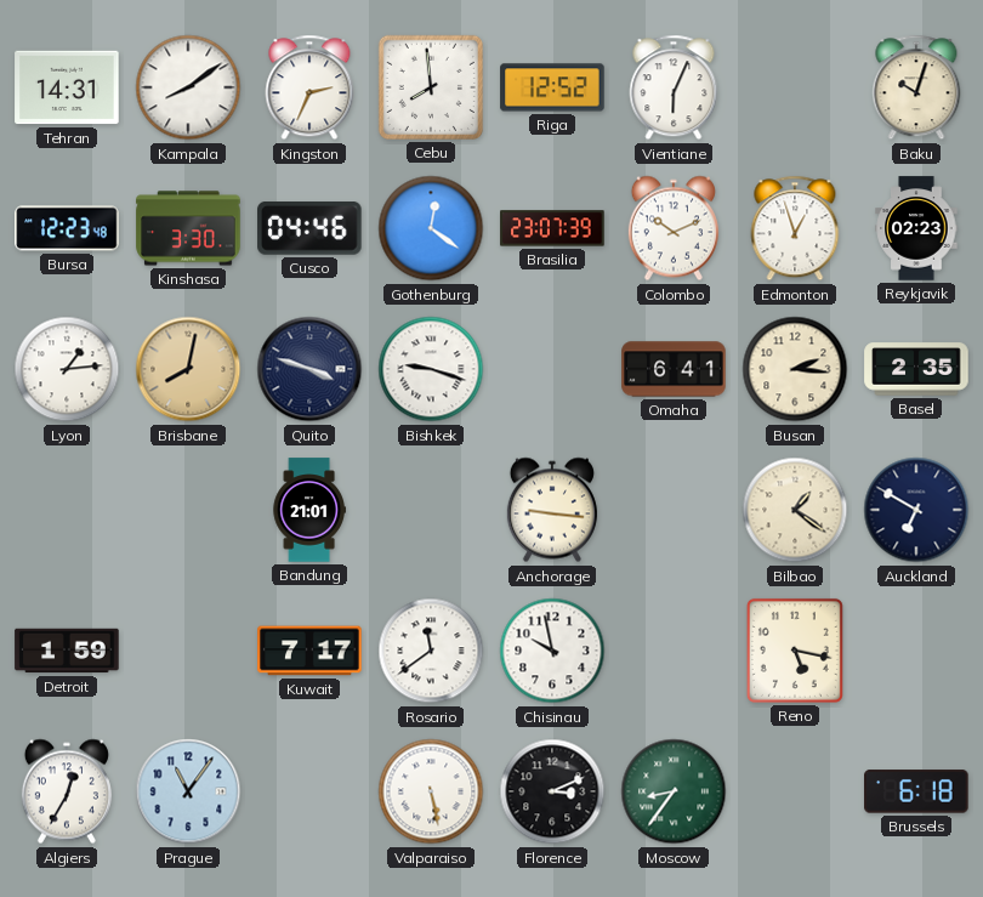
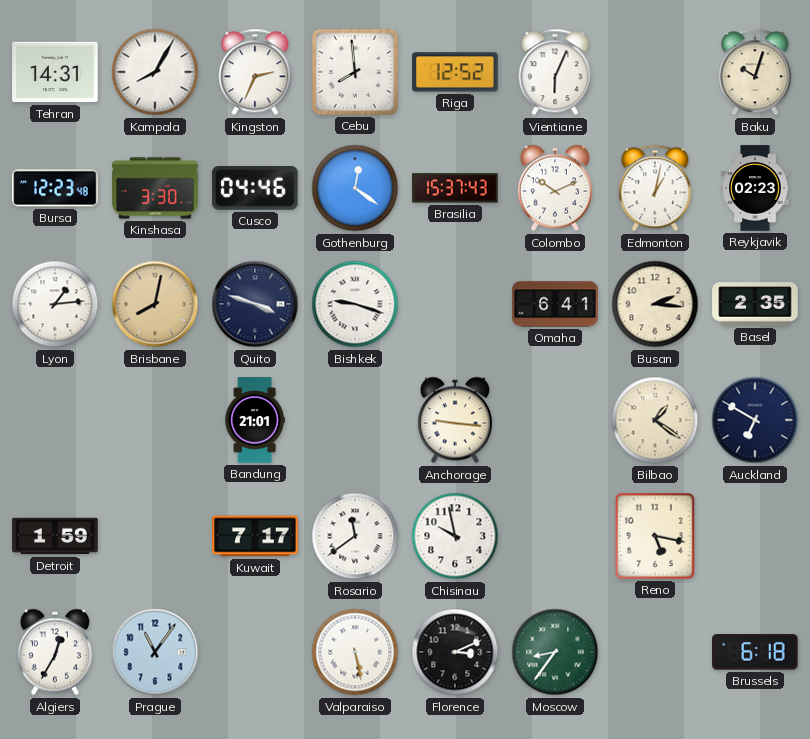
Kampala: 8:09 -> 8:05 (155, 72)
Brasilia: 23:07 -> 15:37 (455, 188)
Edmonton: 12:57 -> 1:02 (655, 188)
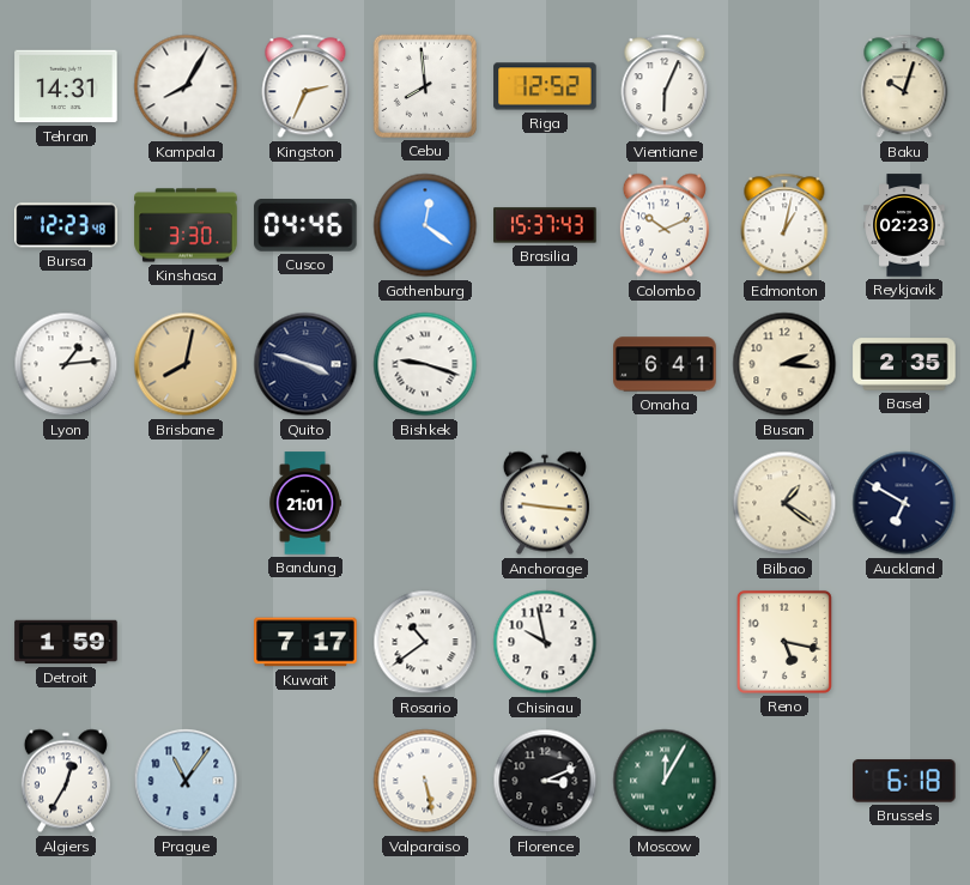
Rosario: 11:39 -> 10:39 (425, 642)
Moscow: 8:36 -> 12:05 (665, 781)
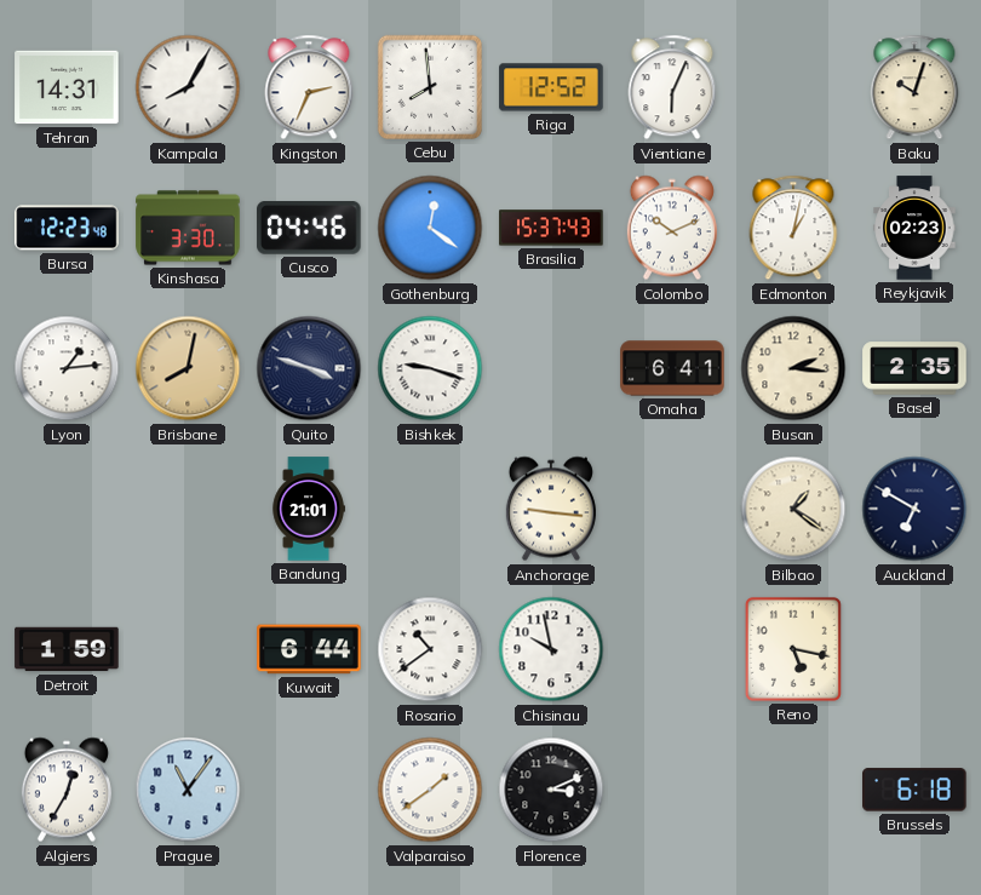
Kuwait: 7:17 -> 6:44 (309, 649)
Valparaiso: 5:28 -> 1:39 (430, 790)
Moscow: 12:05 -> none (665, 781)
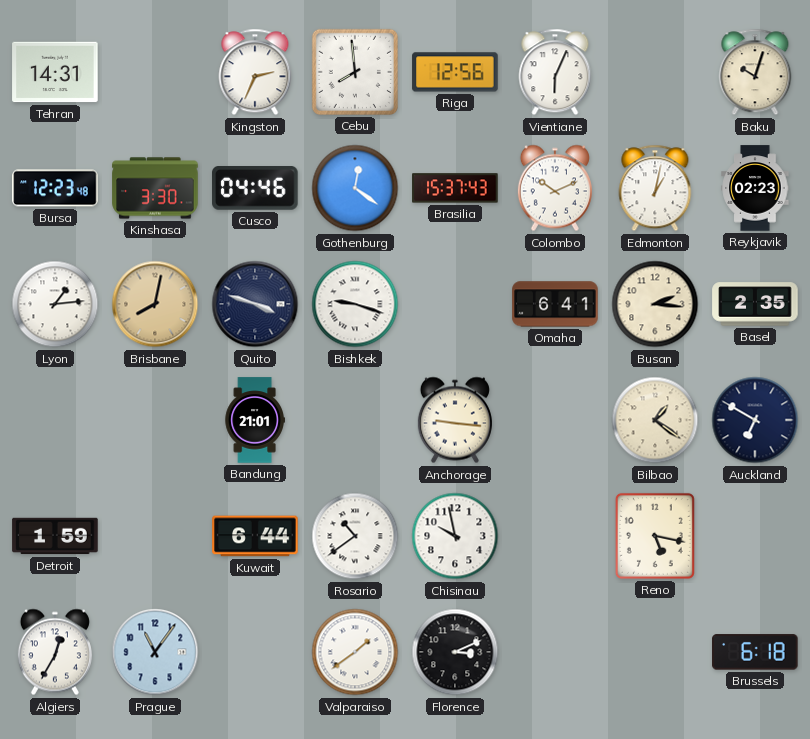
Kampala: 8:05 -> none (188, 87)
Riga: 12:52 -> 12:56 (455, 72)
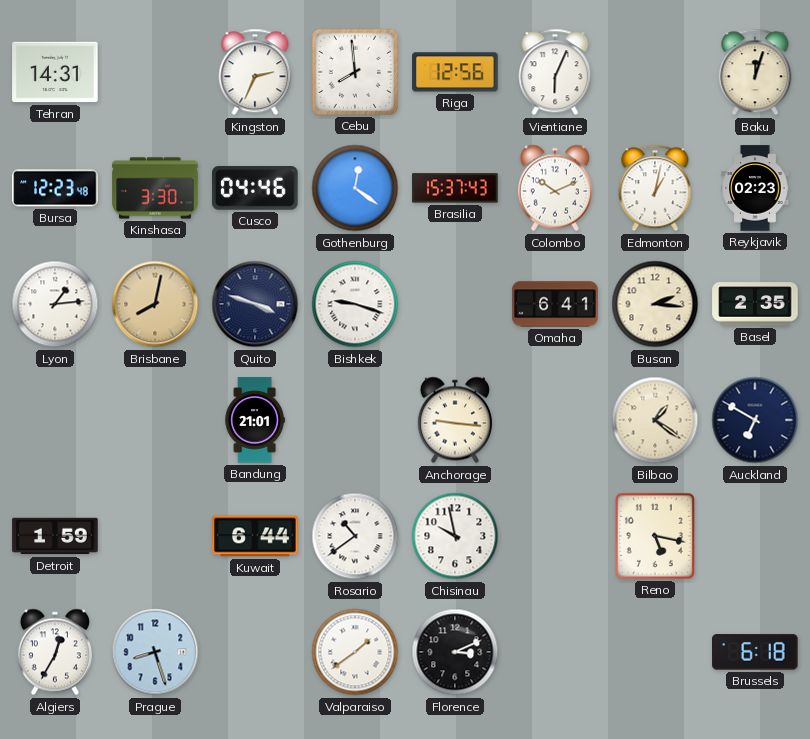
Baku: 10:03 -> 12:03 (755, 72)
Prague: 11:06 -> 8:27 (155, 652)
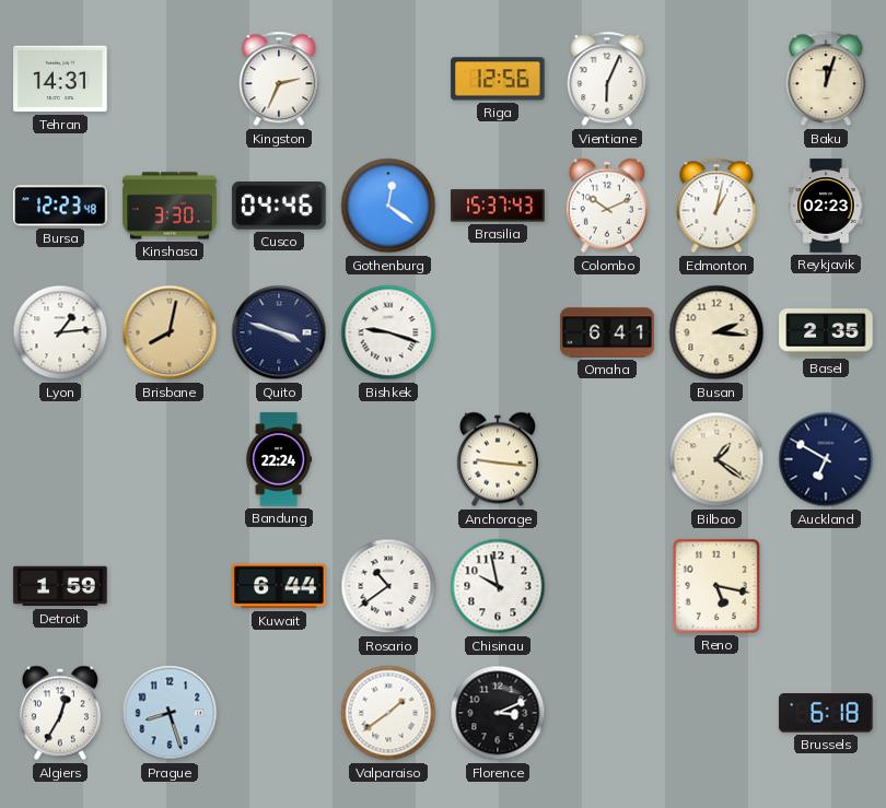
Cebu: 7:59 -> none (355, 72)
Bandung: 21:01 -> 22:24 (279, 459)
